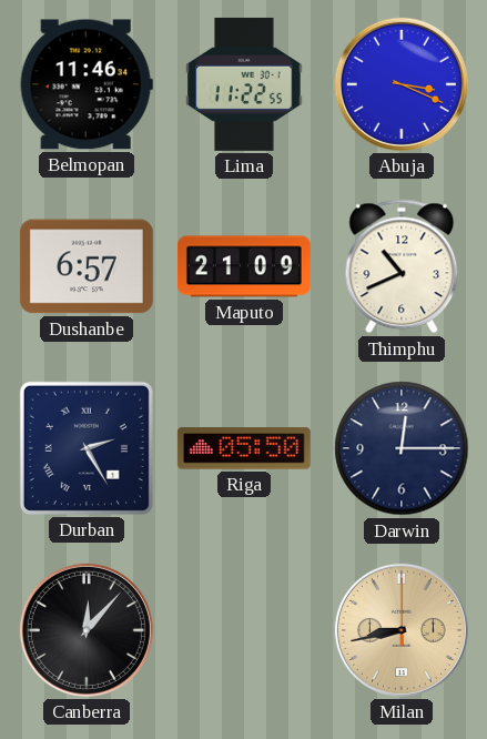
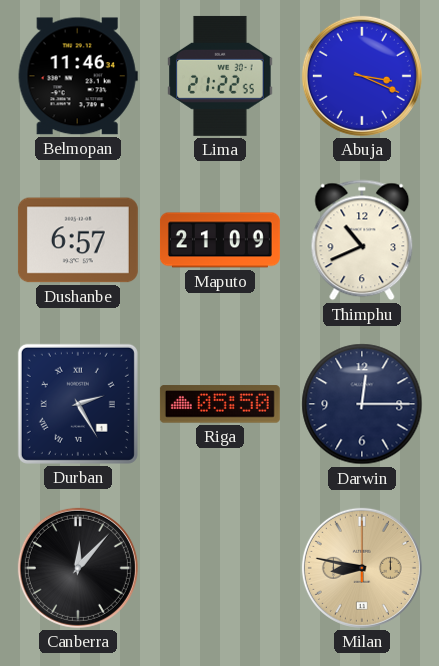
Lima: 11:22 -> 21:22 (220, 76)
Milan: 8:43 -> 8:47 (362, 568)
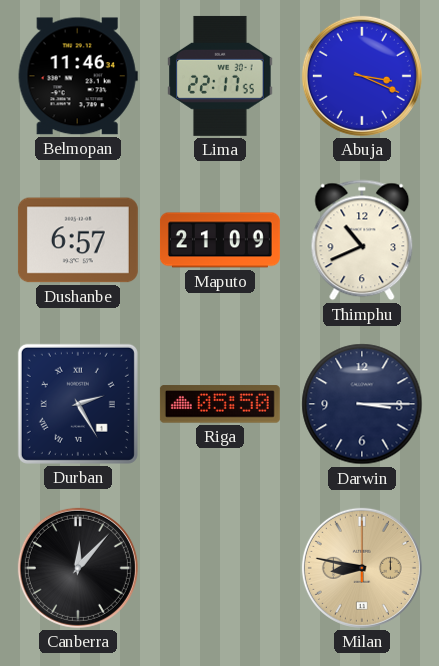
Lima: 21:22 -> 22:17 (220, 76)
Darwin: 12:15 -> 3:15 (362, 404)
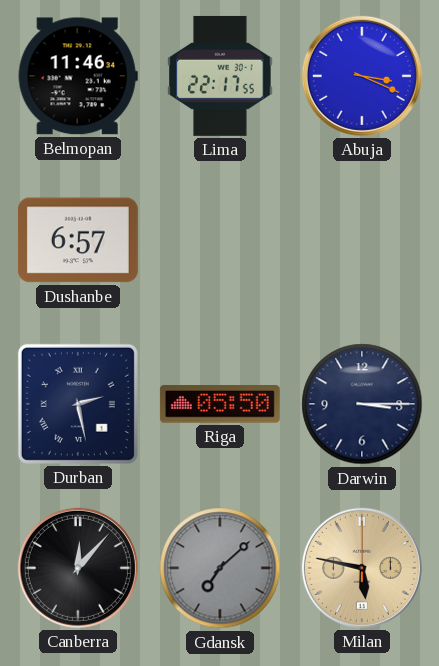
Maputo: 21:09 -> none (220, 240)
Thimphu: 10:41 -> none (362, 240)
Durban: 2:25 -> 2:28 (78, 404)
Gdansk: none -> 7:08 (220, 568)
Milan: 8:47 -> 5:47 (362, 568)
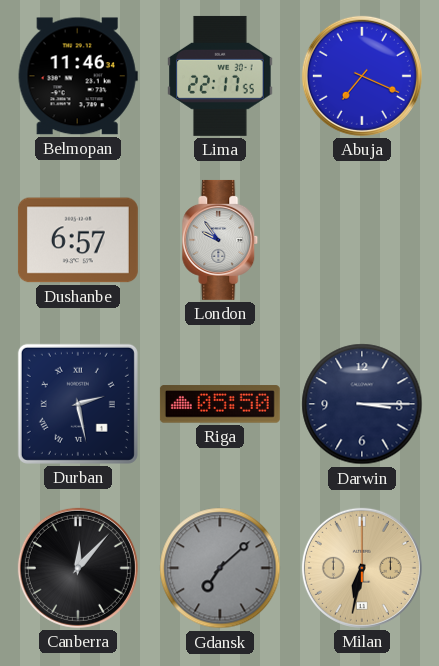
Abuja: 3:19 -> 7:19 (362, 76)
London: none -> 9:54 (220, 240)
Milan: 5:47 -> 6:32 (362, 568)
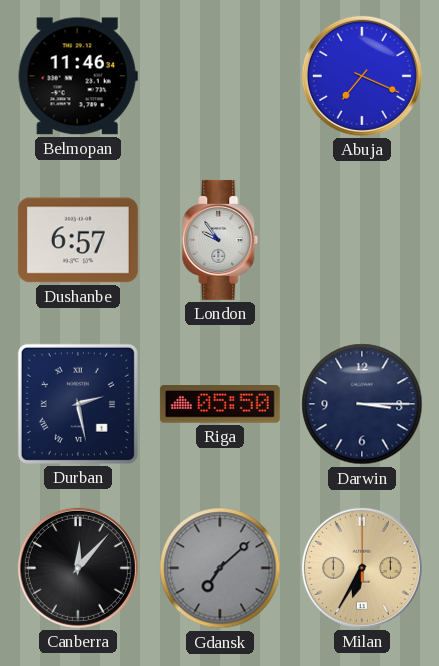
Lima: 22:17 -> none (220, 76)
Milan: 6:32 -> 6:35 (362, 568)
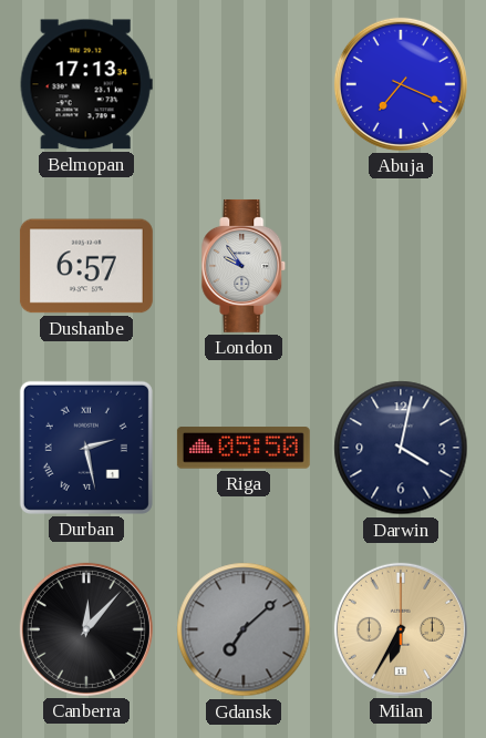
Belmopan: 11:46 -> 17:13 (86, 84)
Darwin: 3:15 -> 4:02 (401, 448)
